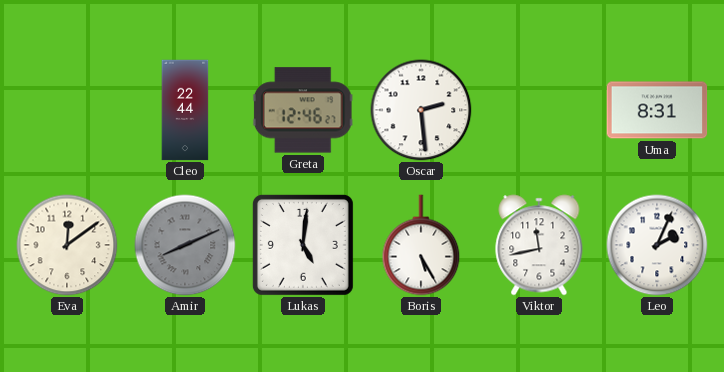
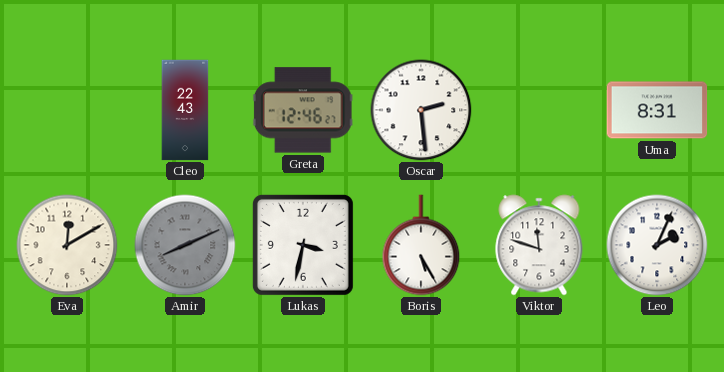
Cleo: 22:44 -> 22:43 (185, 110)
Eva: 12:09 -> 12:10 (67, 245)
Lukas: 5:01 -> 3:32 (303, 245)
Viktor: 11:43 -> 11:48 (539, 245)
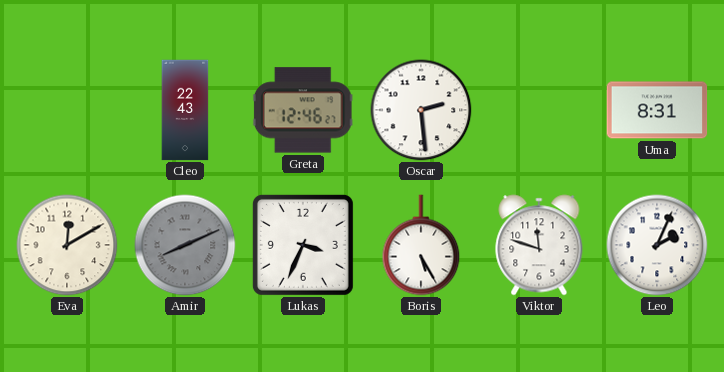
Lukas: 3:32 -> 3:34 (303, 245)
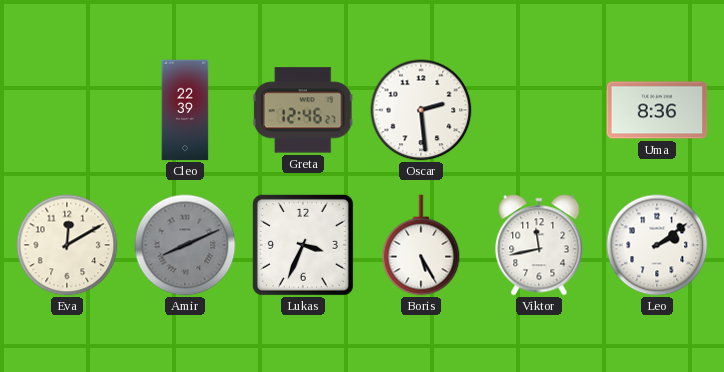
Cleo: 22:43 -> 22:39 (185, 110)
Uma: 8:31 -> 8:36 (657, 110)
Viktor: 11:48 -> 11:43 (539, 245)
Leo: 2:04 -> 2:09 (657, 245)
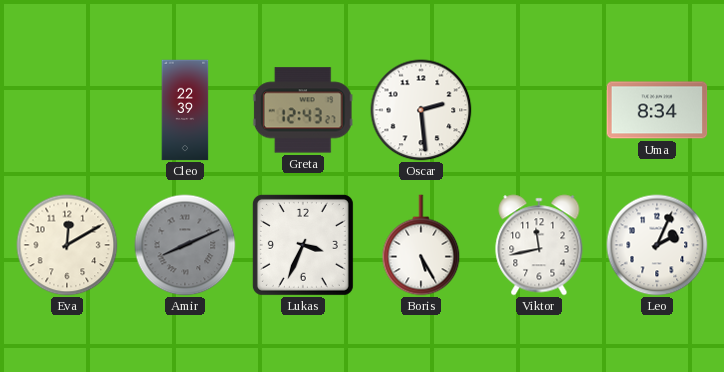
Greta: 12:46 -> 12:43 (303, 110)
Uma: 8:36 -> 8:34 (657, 110)
Leo: 2:09 -> 2:04 (657, 245)
